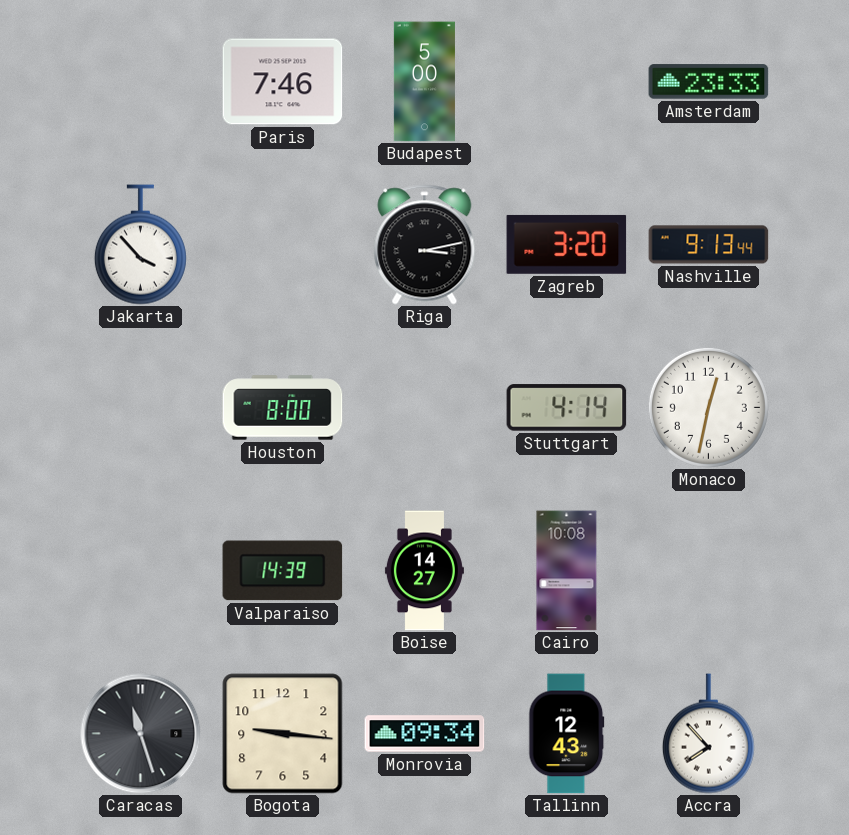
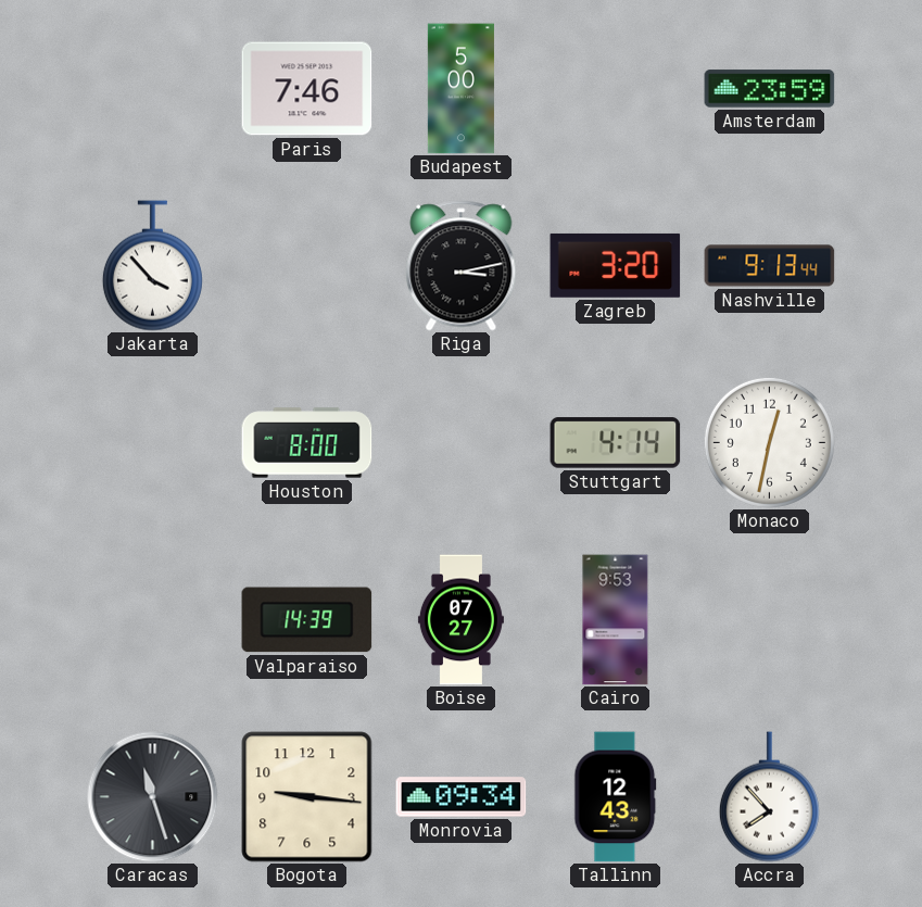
Amsterdam: 23:33 -> 23:59 (770, 89)
Boise: 14:27 -> 07:27 (460, 620)
Cairo: 10:08 -> 9:53 (616, 620)
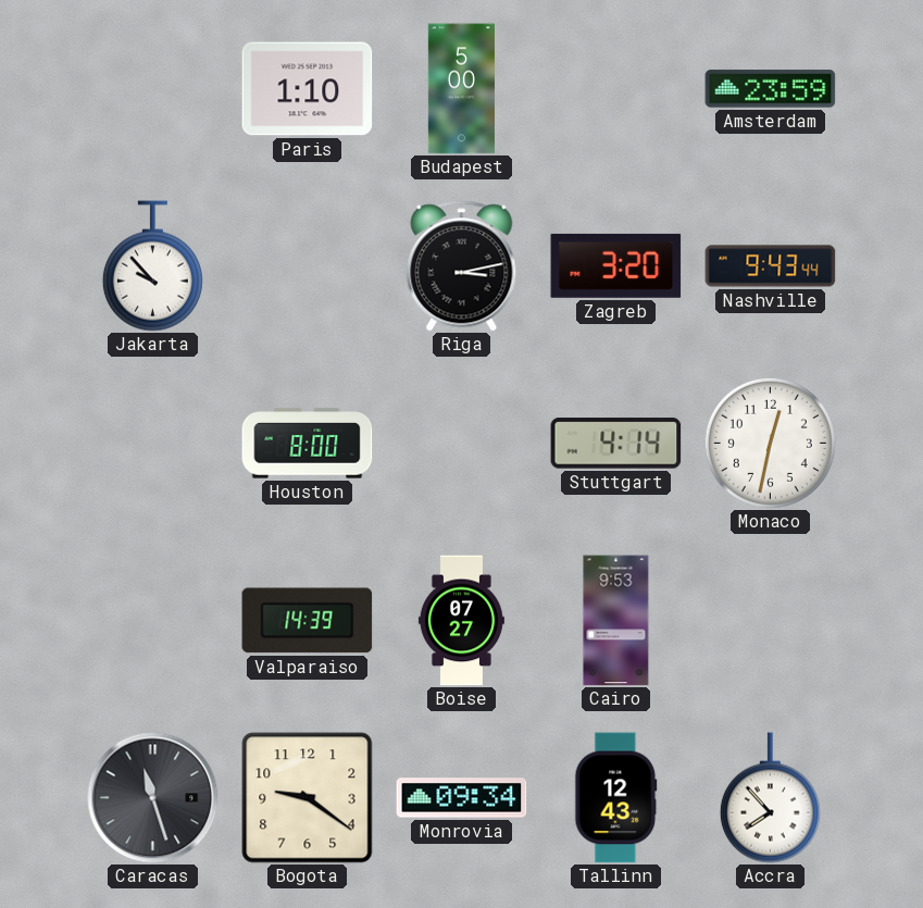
Paris: 7:46 -> 1:10 (308, 89)
Jakarta: 3:53 -> 9:53 (152, 266)
Nashville: 9:13 -> 9:43 (771, 266)
Bogota: 9:16 -> 9:21 (308, 798)
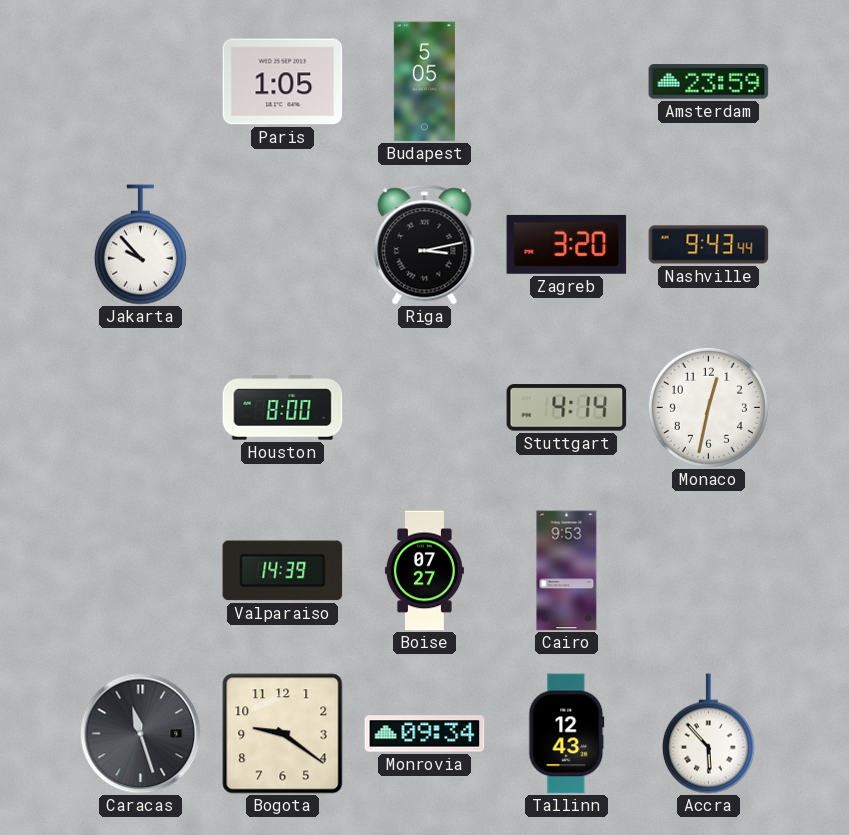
Paris: 1:10 -> 1:05 (283, 82)
Budapest: 5:00 -> 5:05 (424, 82)
Accra: 7:53 -> 5:53 (708, 734)
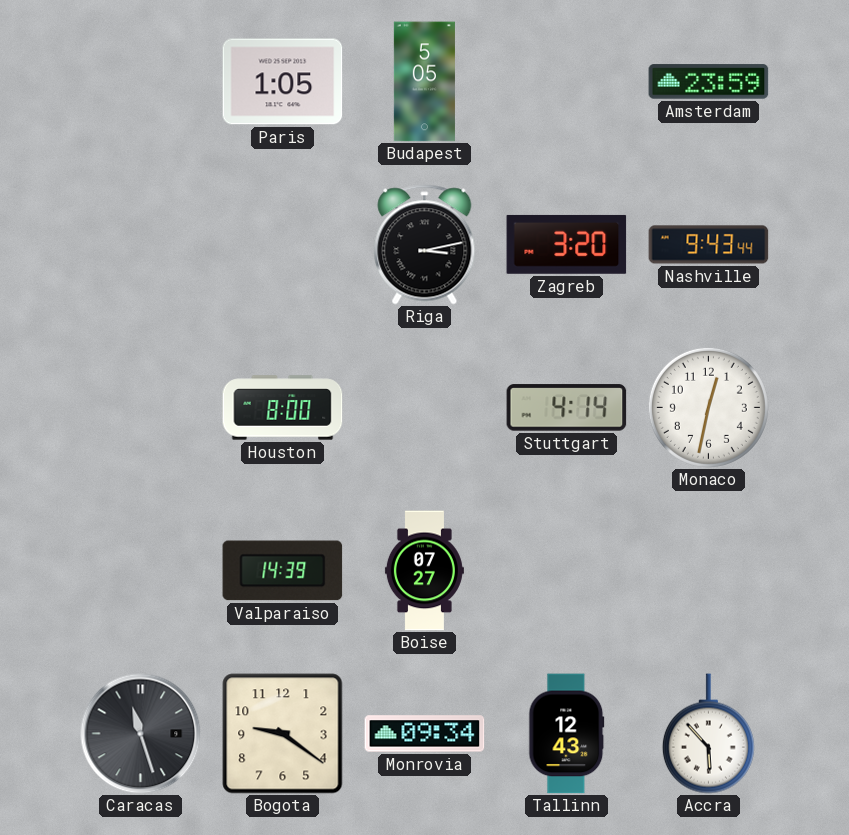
Jakarta: 9:53 -> none (140, 245)
Cairo: 9:53 -> none (567, 571)
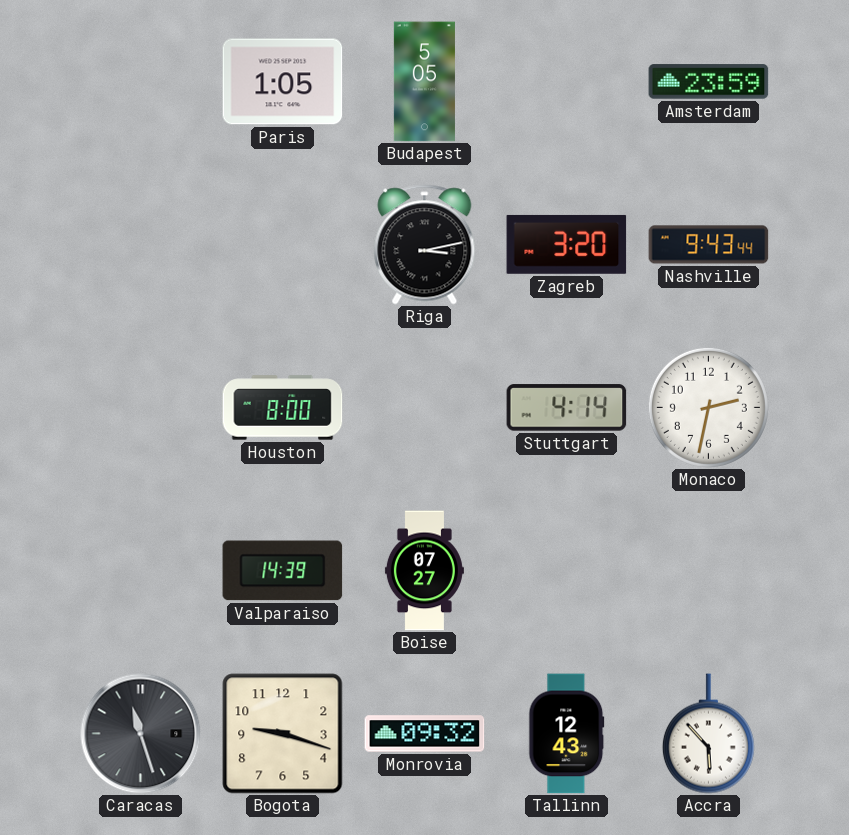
Monaco: 12:32 -> 2:32 (708, 407)
Bogota: 9:21 -> 9:18 (283, 734)
Monrovia: 09:34 -> 09:32 (425, 734)
